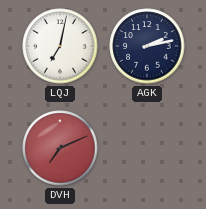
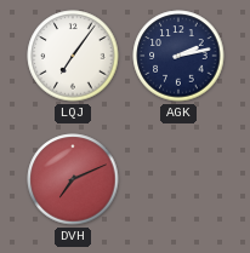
LQJ: 7:02 -> 7:06 (73, 56)
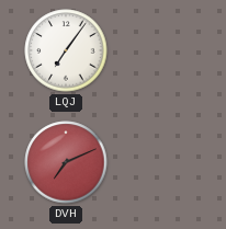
AGK: 2:13 -> none (178, 56)
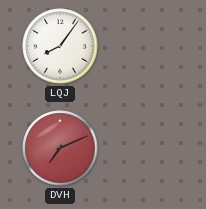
LQJ: 7:06 -> 8:06 (60, 46)
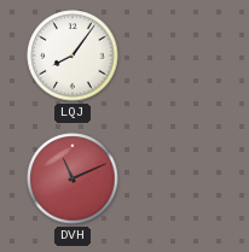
DVH: 7:11 -> 11:11 (73, 178)
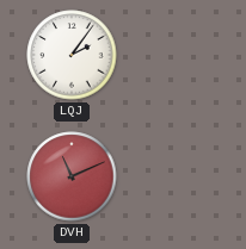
LQJ: 8:06 -> 2:06 (72, 55)
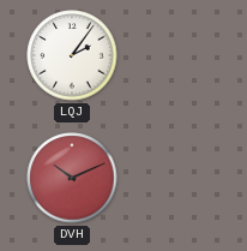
DVH: 11:11 -> 10:11 (72, 178)
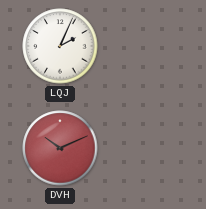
LQJ: 2:06 -> 2:04 (60, 46)
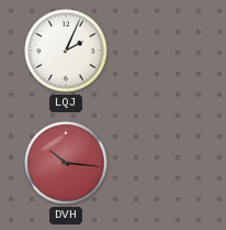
DVH: 10:11 -> 10:16 (66, 163)
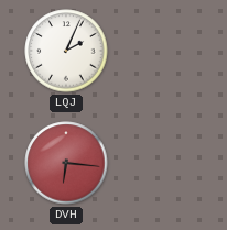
DVH: 10:16 -> 6:16 (66, 163)
